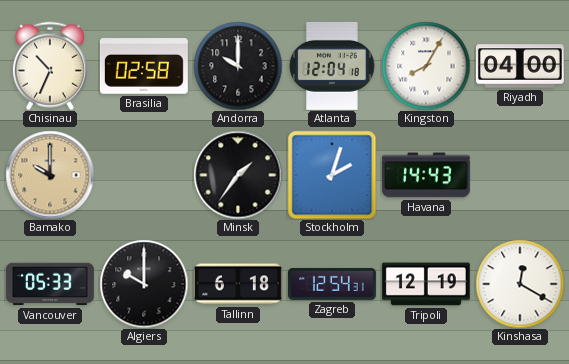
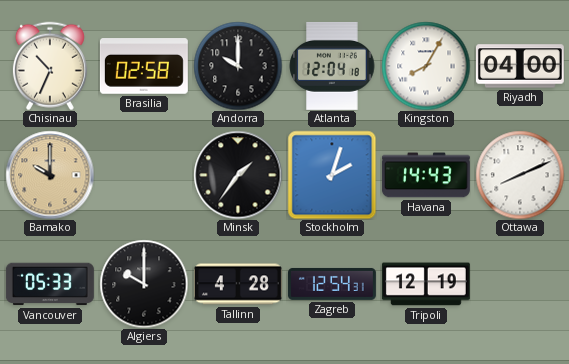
Ottawa: none -> 8:11 (520, 175)
Tallinn: 6:18 -> 4:28 (238, 284)
Kinshasa: 12:20 -> none (520, 284)
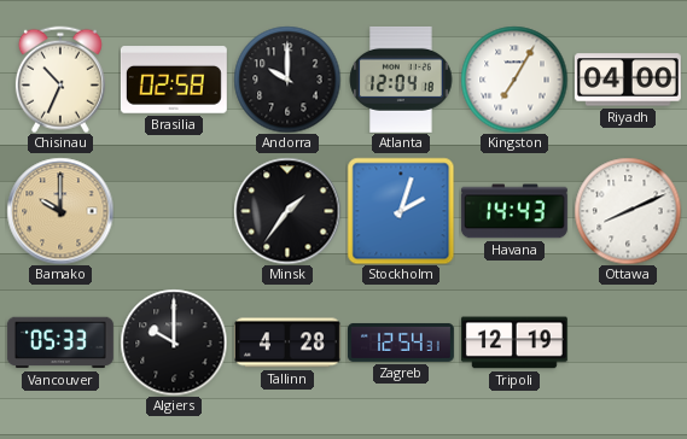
Kingston: 8:05 -> 7:05 (514, 80)
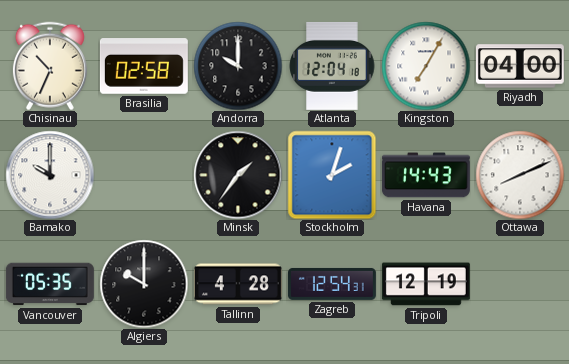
Bamako dial: champagne -> white (50, 175)
Vancouver: 05:33 -> 05:35 (50, 284)
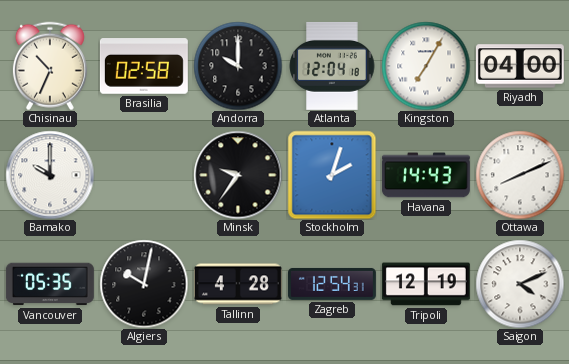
Minsk: 1:36 -> 9:36 (238, 175)
Algiers: 10:00 -> 10:02 (144, 284)
Saigon: none -> 4:11 (520, 284)
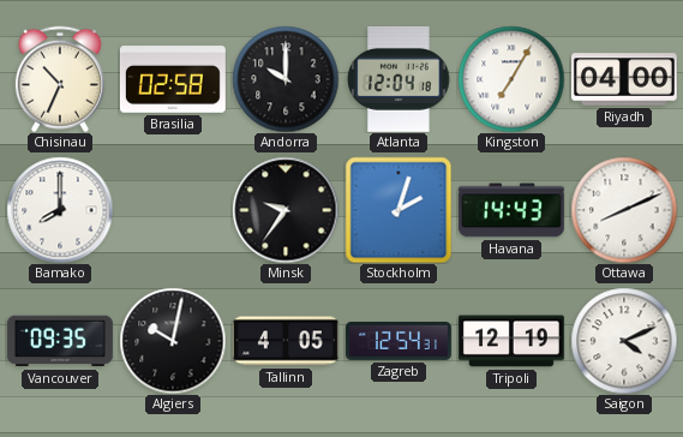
Bamako: 10:00 -> 8:00 (60, 210)
Vancouver: 05:35 -> 09:35 (60, 341)
Tallinn: 4:28 -> 4:05 (286, 341)
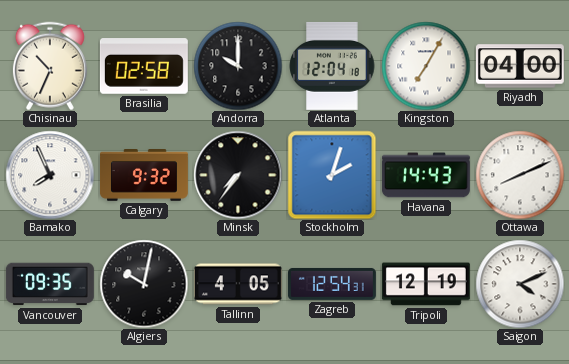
Bamako: 8:00 -> 7:56 (50, 175)
Calgary: none -> 9:32 (144, 176)
Minsk: 9:36 -> 7:36 (238, 175)
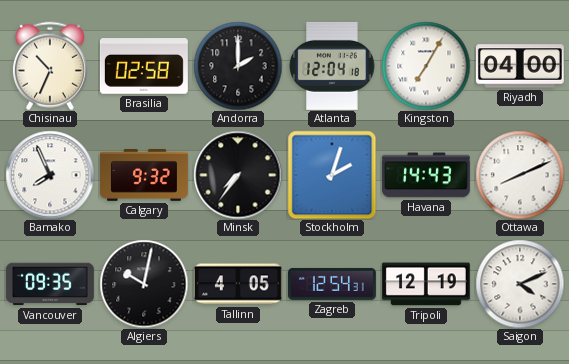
Andorra: 10:00 -> 2:00 (238, 66)
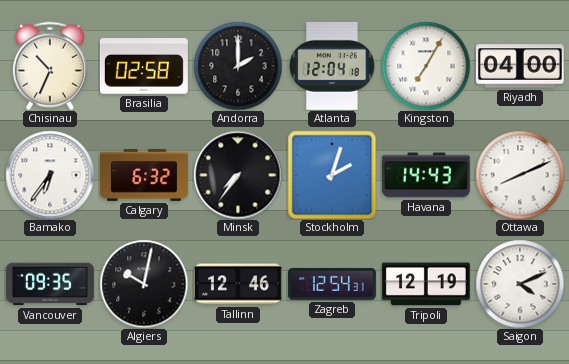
Bamako: 7:56 -> 6:36 (50, 175)
Calgary: 9:32 -> 6:32 (144, 176)
Tallinn: 4:05 -> 12:46 (238, 284)
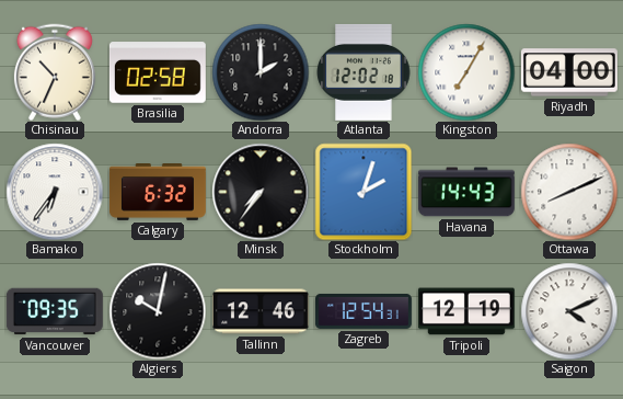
Atlanta: 12:04 -> 12:02 (364, 72)
